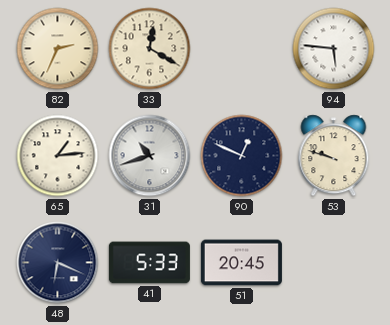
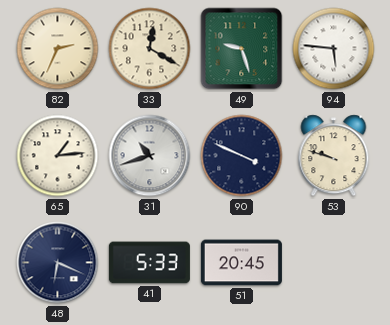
49: none -> 9:27 (242, 49)
90: 12:49 -> 3:49 (242, 156)
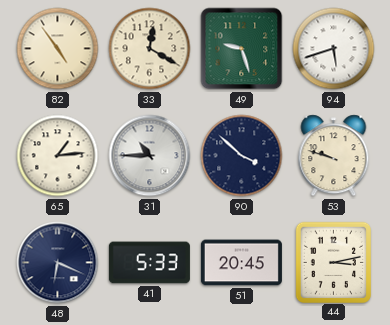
82: 2:34 -> 4:54 (58, 49)
94: 5:46 -> 5:42 (334, 49)
31: 10:42 -> 10:45 (150, 156)
90: 3:49 -> 3:52 (242, 156)
44: none -> 3:13 (333, 262)
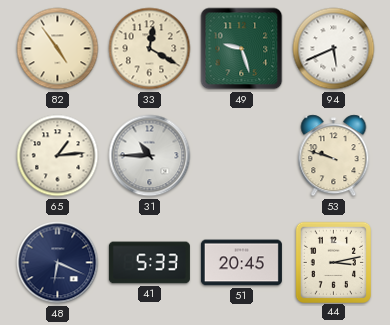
94: 5:42 -> 5:41 (334, 49)
90: 3:52 -> none (242, 156)
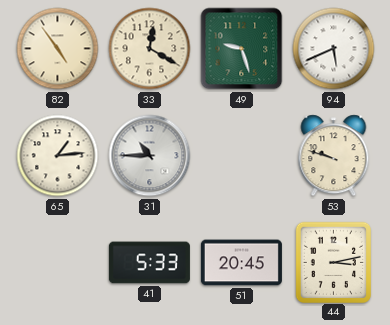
48: 6:19 -> none (58, 263)
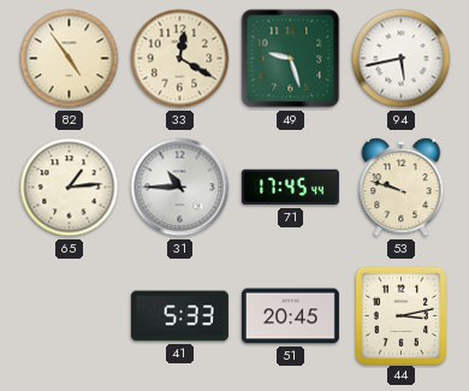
94: 5:41 -> 5:43 (402, 59)
71: none -> 17:45 (290, 188)
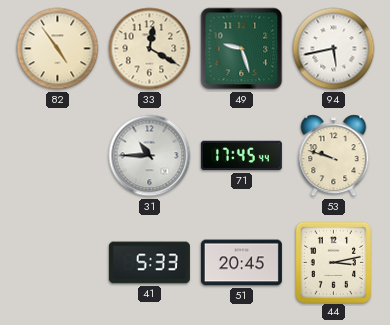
65: 1:14 -> none (70, 188)
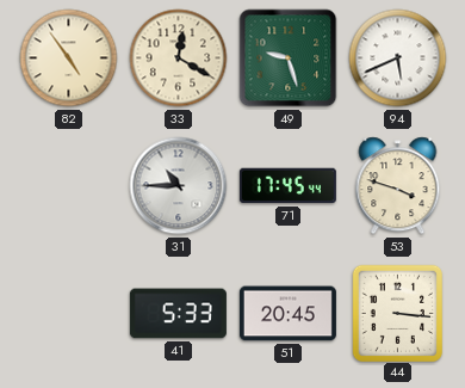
94: 5:43 -> 5:41 (398, 58)
53: 9:48 -> 3:48 (398, 186)
44: 3:13 -> 3:16 (397, 313)
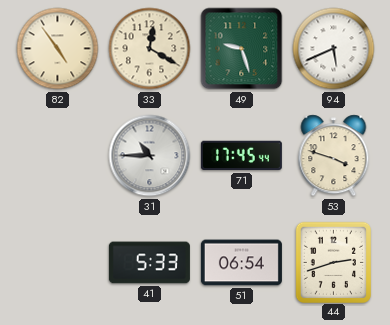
51: 20:45 -> 06:54 (241, 263)
44: 3:16 -> 2:42 (333, 262)
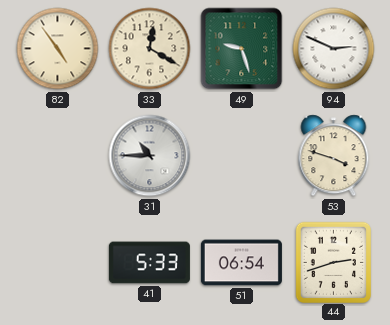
94: 5:41 -> 2:49 (334, 49)
71: 17:45 -> none (241, 156)
